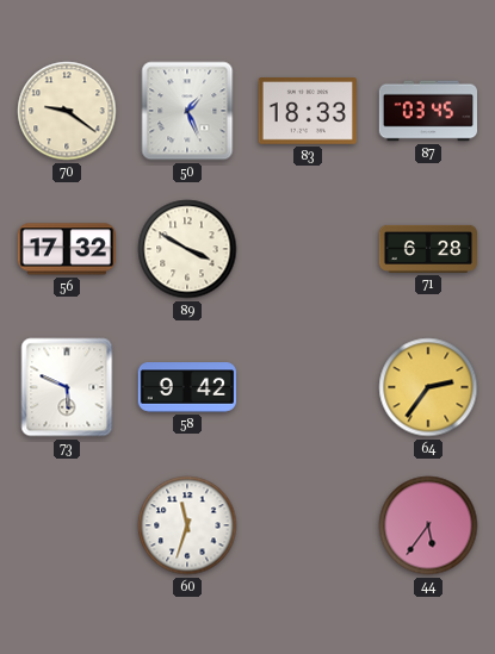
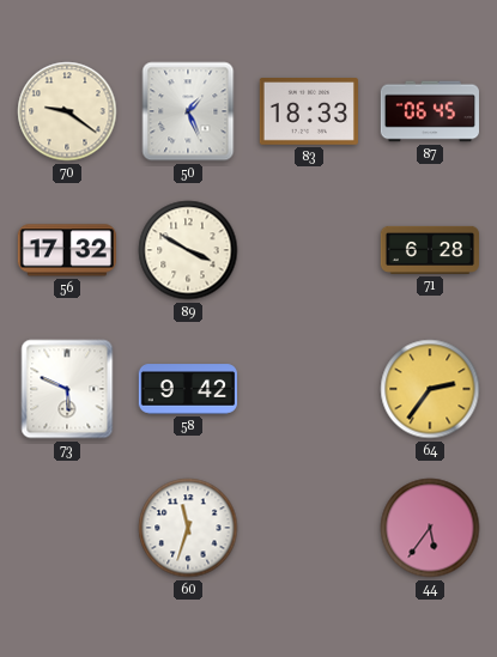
87: 03:45 -> 06:45 (429, 111)
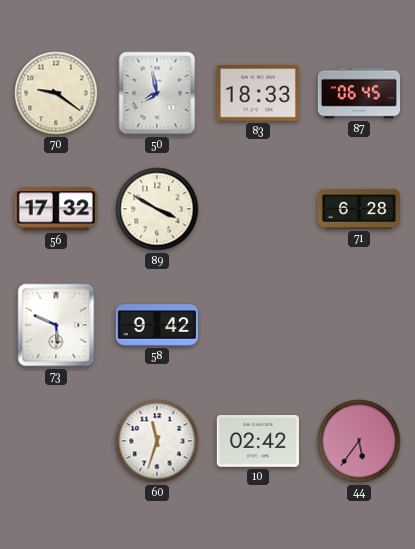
50: 1:26 -> 7:58 (157, 93)
64: 2:36 -> none (430, 389)
10: none -> 02:42 (258, 442)
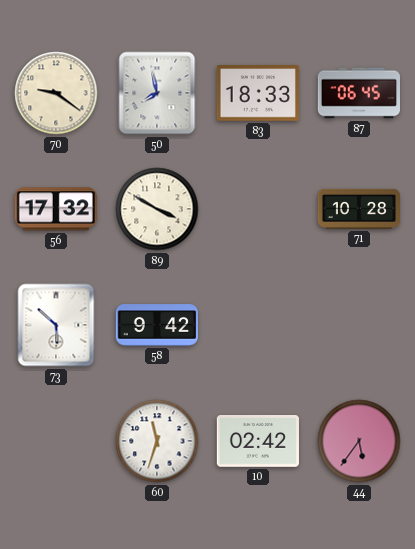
71: 6:28 -> 10:28 (358, 209)
73: 5:49 -> 5:52 (56, 325)
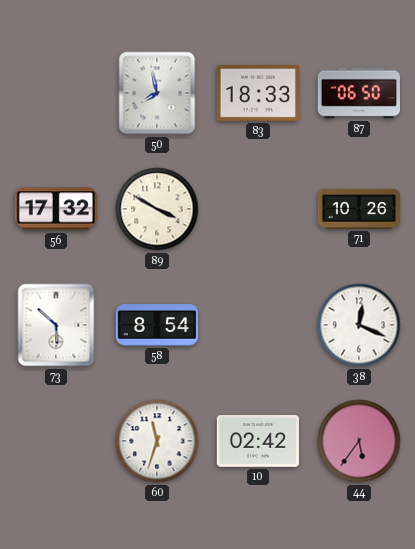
70: 9:21 -> none (56, 93)
87: 06:45 -> 06:50 (358, 93)
71: 10:28 -> 10:26 (358, 209)
58: 9:42 -> 8:54 (156, 325)
38: none -> 12:19 (359, 325)
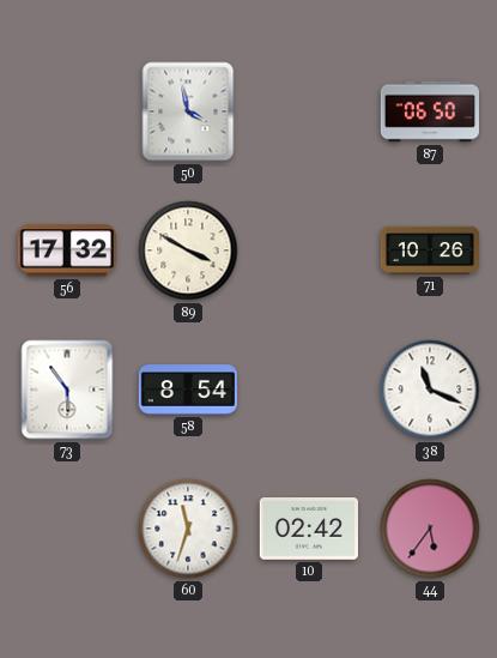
50: 7:58 -> 3:58 (188, 111)
83: 18:33 -> none (258, 93)
73: 5:52 -> 5:54 (67, 390)
38: 12:19 -> 11:19 (430, 390)
